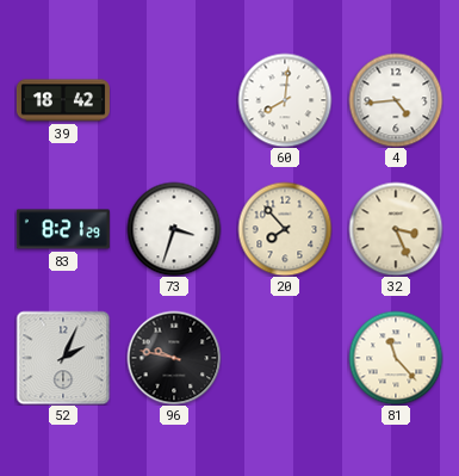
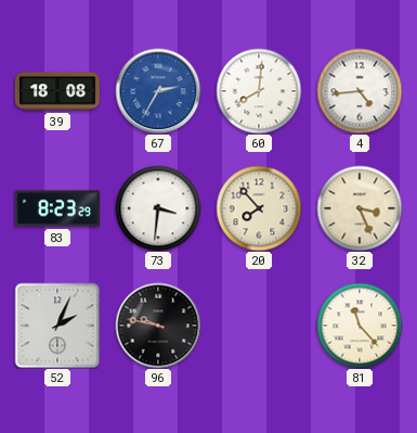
39: 18:42 -> 18:08 (57, 91)
67: none -> 2:35 (158, 91)
83: 8:21 -> 8:23 (57, 208)
73: 3:33 -> 3:31 (158, 208)
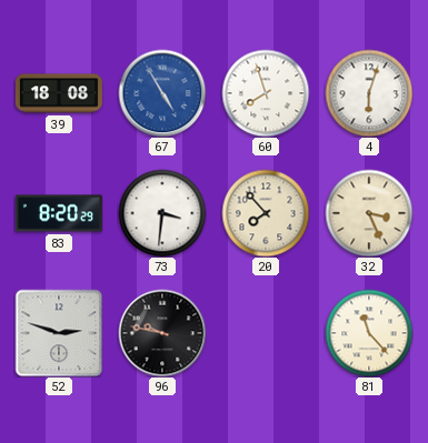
67: 2:35 -> 4:55 (162, 93)
60: 8:01 -> 7:57 (266, 93)
4: 4:44 -> 6:03 (369, 93)
83: 8:23 -> 8:20 (59, 213)
52: 2:04 -> 2:48 (59, 333)
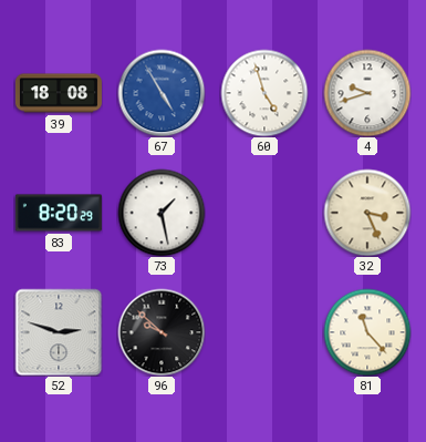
60: 7:57 -> 4:57 (264, 93)
4: 6:03 -> 9:42 (367, 93)
73: 3:31 -> 1:28 (162, 213)
20: 7:53 -> none (266, 213)
96: 9:47 -> 9:52 (162, 332)
